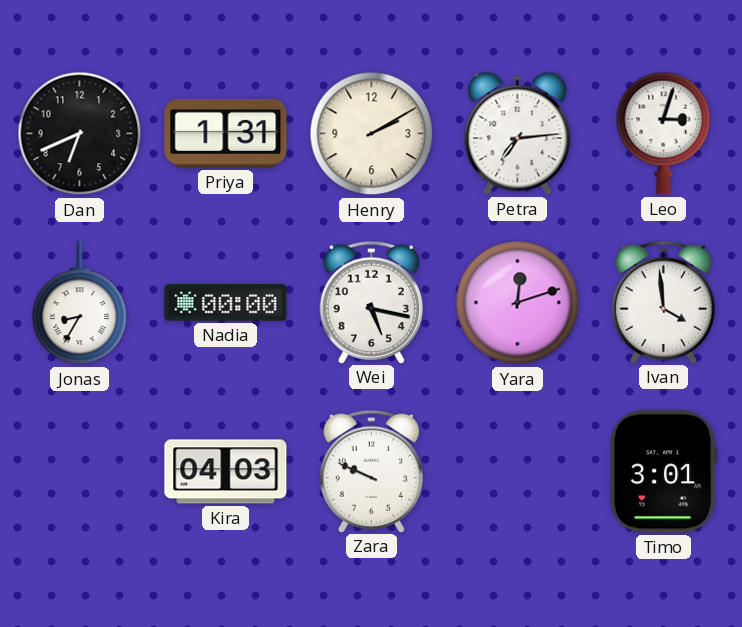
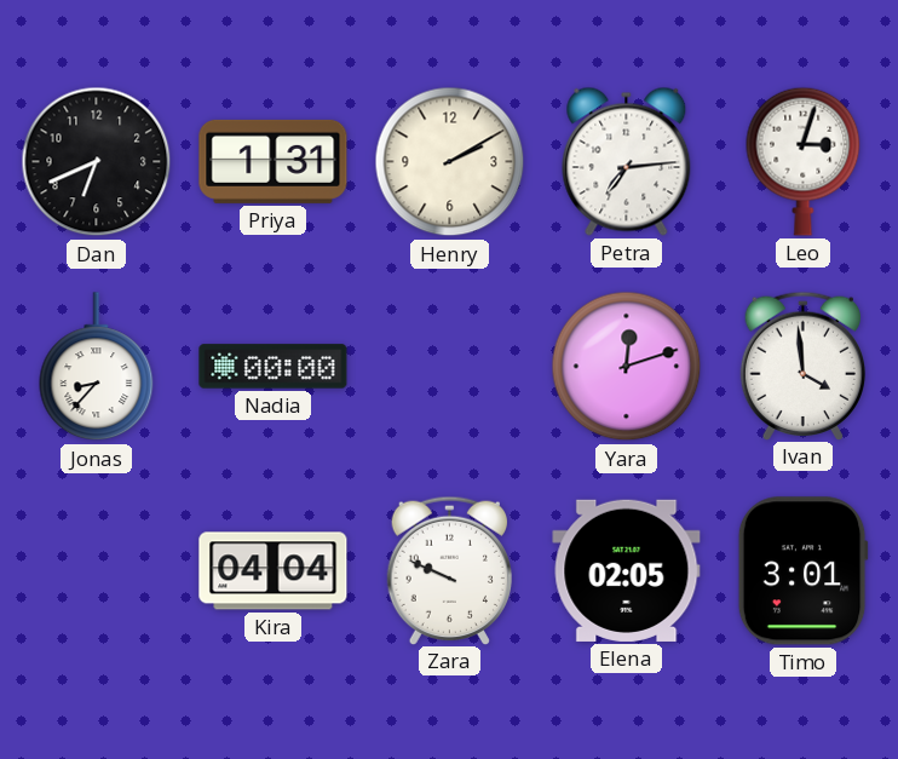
Jonas: 8:35 -> 8:37 (97, 367)
Wei: 5:17 -> none (371, 302)
Kira: 04:03 -> 04:04 (274, 571)
Elena: none -> 02:05 (627, 570)
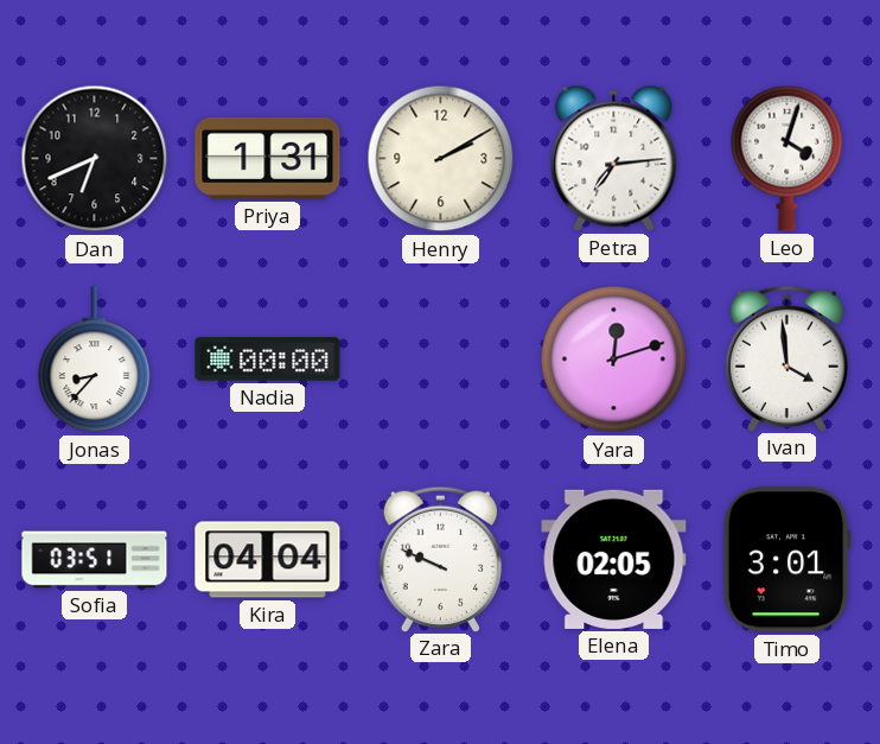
Leo: 3:03 -> 4:03 (787, 158)
Sofia: none -> 03:51 (95, 560)
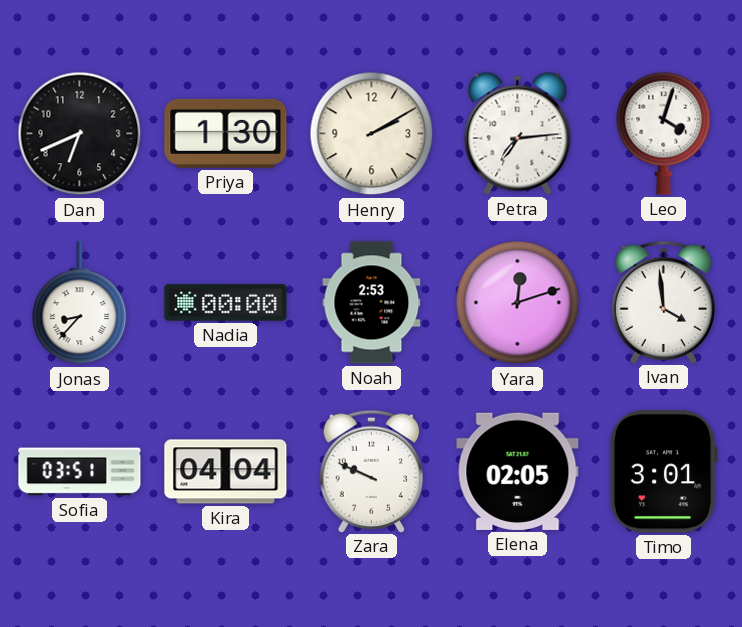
Priya: 1:31 -> 1:30 (226, 133)
Noah: none -> 2:53 (372, 303)
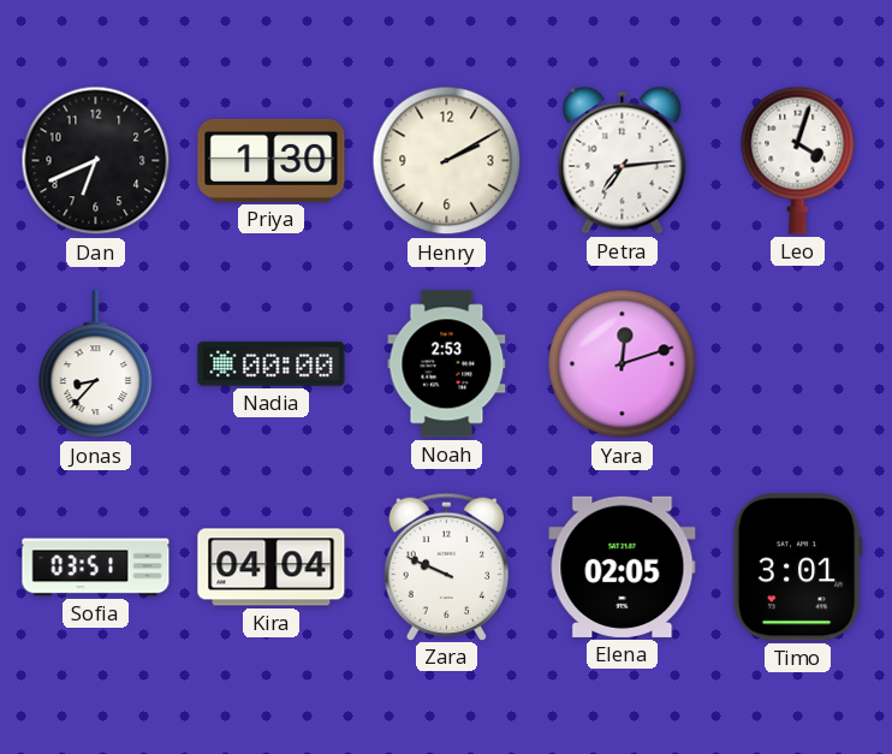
Ivan: 3:59 -> none (663, 302)
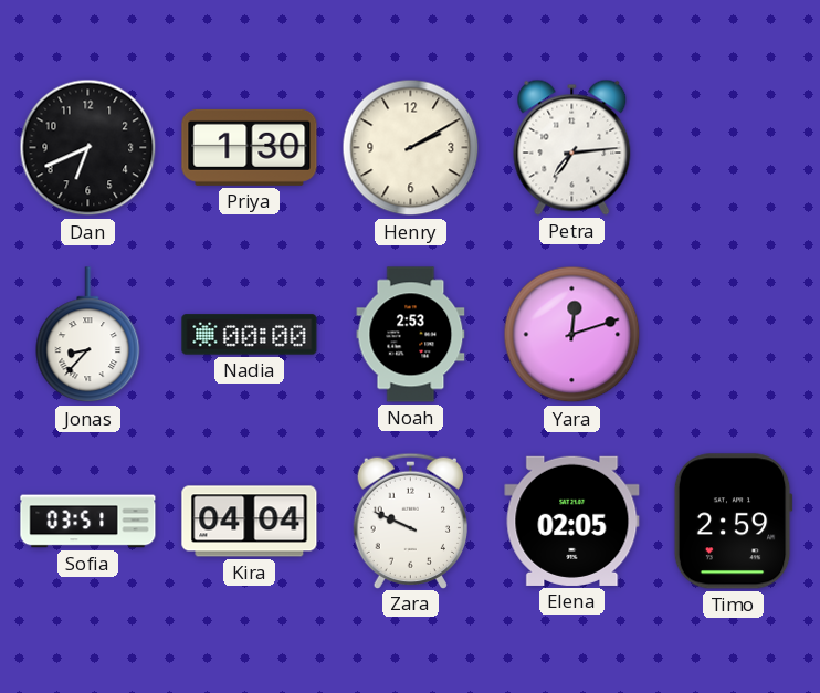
Leo: 4:03 -> none (798, 160)
Timo: 3:01 -> 2:59 (733, 522)
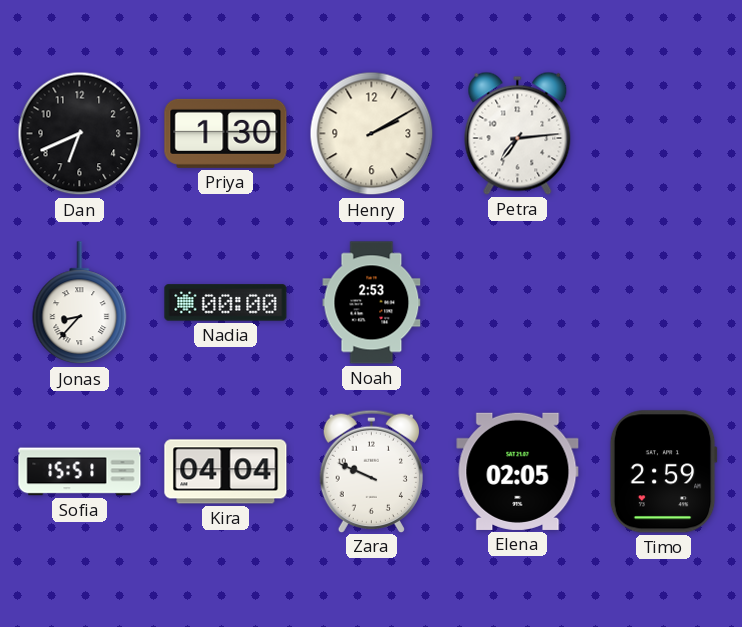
Yara: 12:12 -> none (572, 335)
Sofia: 03:51 -> 15:51 (80, 472)
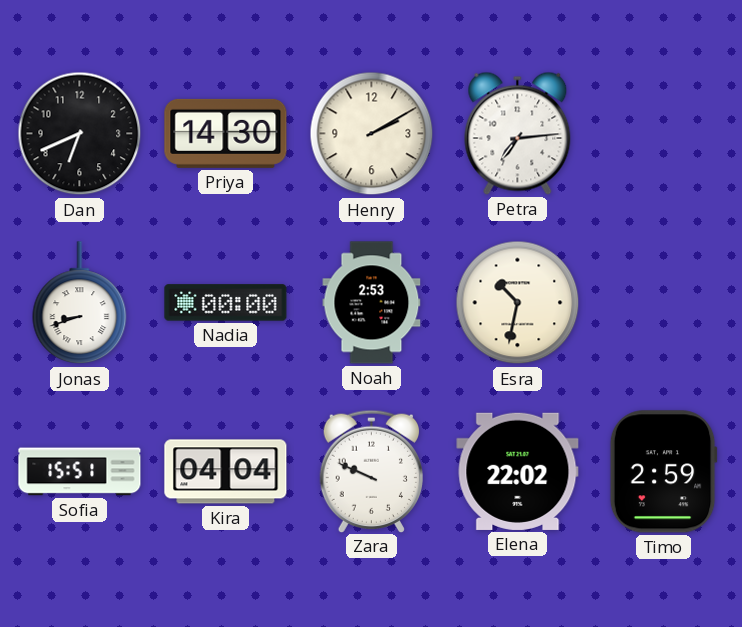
Priya: 1:30 -> 14:30 (226, 133)
Jonas: 8:37 -> 8:42 (80, 303)
Esra: none -> 10:32 (518, 303)
Elena: 02:05 -> 22:02 (518, 471)
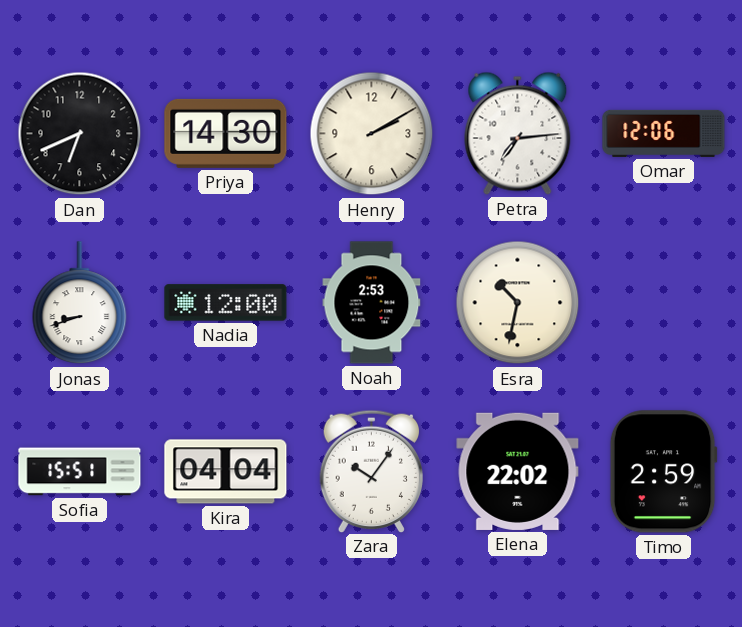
Omar: none -> 12:06 (664, 133)
Nadia: 00:00 -> 12:00 (226, 303)
Zara: 9:49 -> 10:06 (371, 471)
